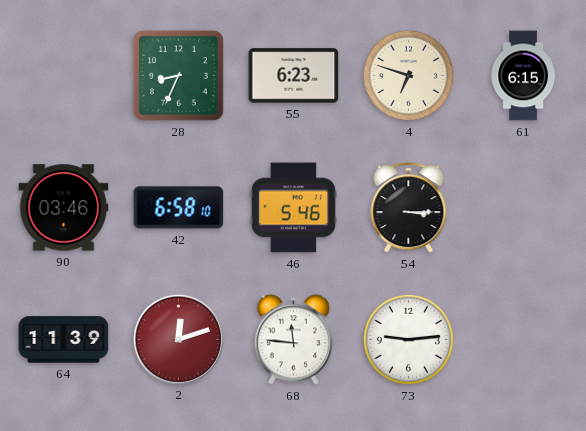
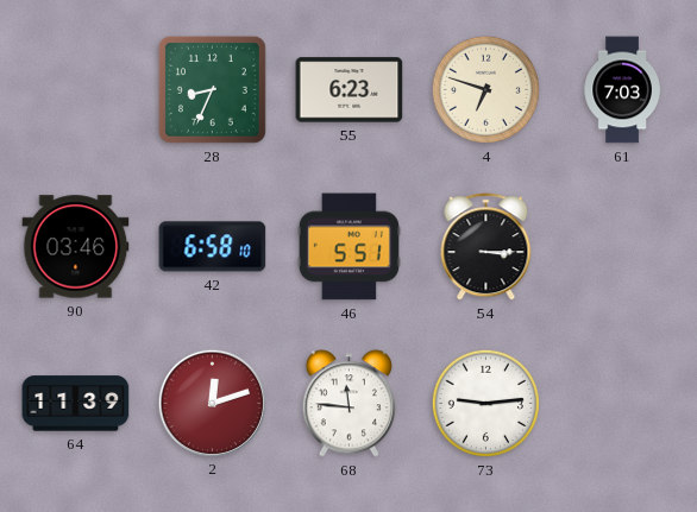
61: 6:15 -> 7:03 (622, 90)
46: 5:46 -> 5:51 (348, 247)
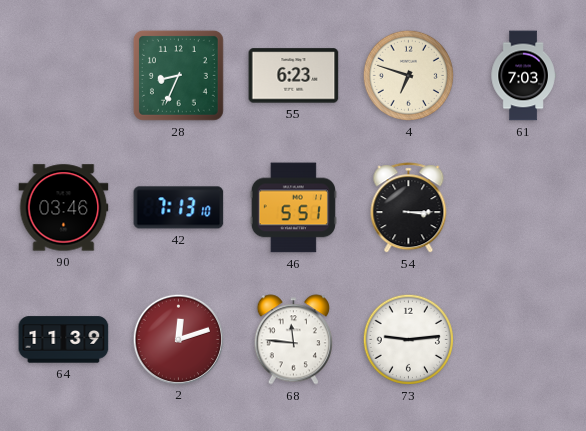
42: 6:58 -> 7:13 (179, 208)
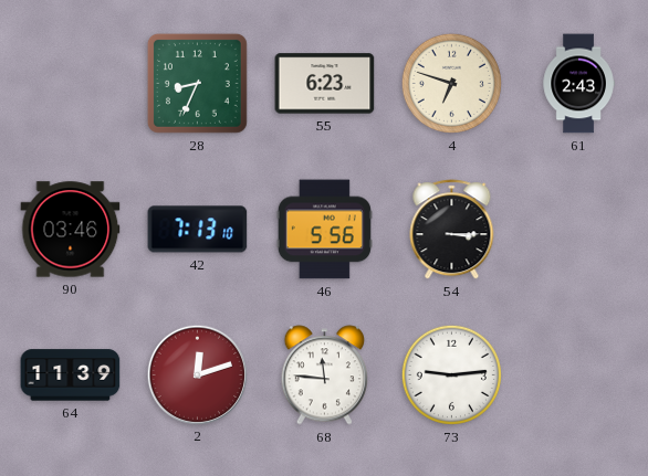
61: 7:03 -> 2:43 (578, 84)
46: 5:51 -> 5:56 (324, 230)
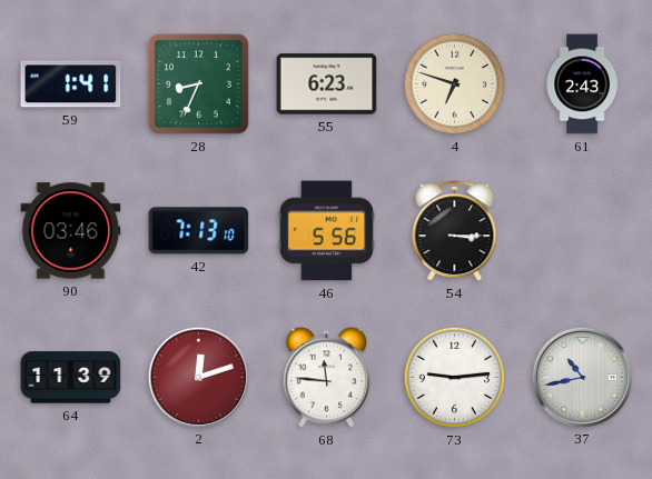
59: none -> 1:41 (71, 84)
37: none -> 10:43 (582, 377)
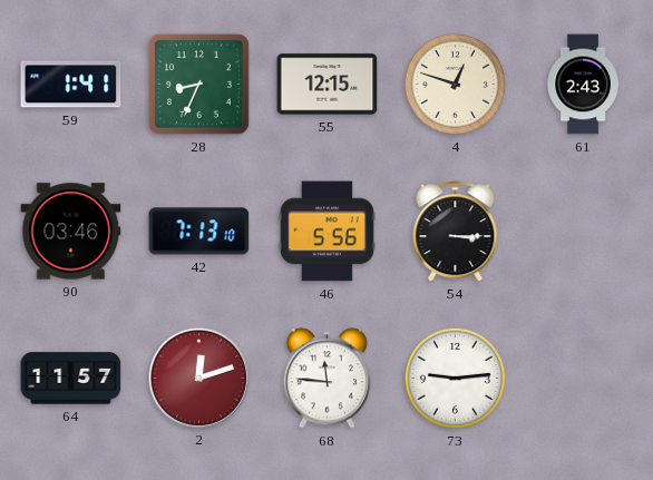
55: 6:23 -> 12:15 (328, 85)
4: 6:48 -> 12:48 (455, 84)
64: 11:39 -> 11:57 (71, 379)
37: 10:43 -> none (582, 377)
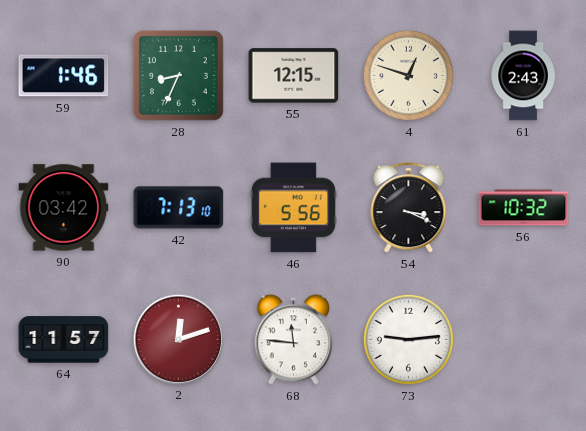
59: 1:41 -> 1:46 (64, 76)
90: 03:46 -> 03:42 (64, 208)
54: 3:15 -> 3:19 (409, 208)
56: none -> 10:32 (524, 208)
